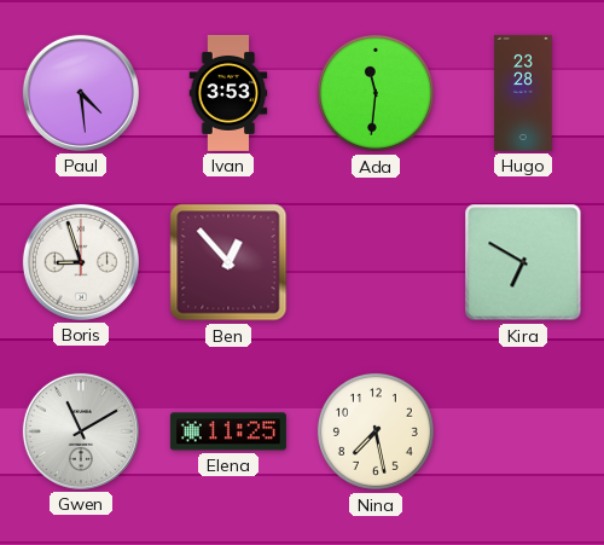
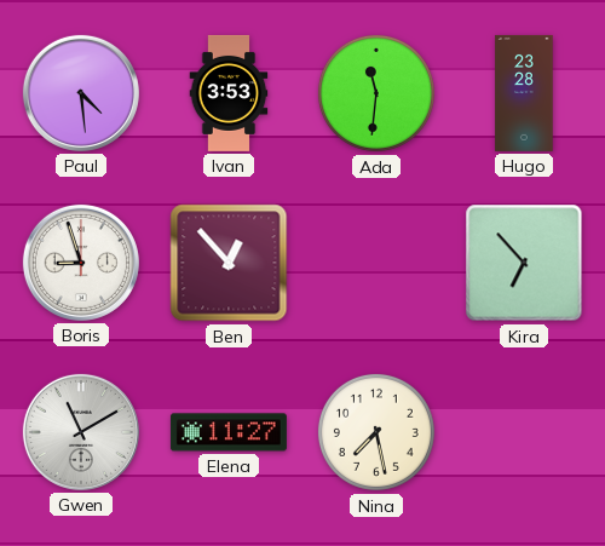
Kira: 6:50 -> 6:53 (524, 263)
Elena: 11:25 -> 11:27 (229, 432)
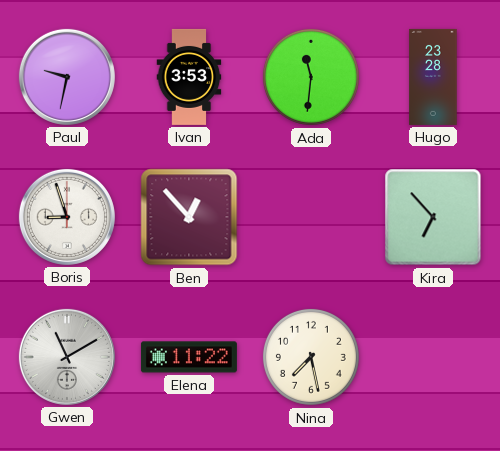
Paul: 4:29 -> 9:32 (67, 77)
Elena: 11:27 -> 11:22 (189, 357)
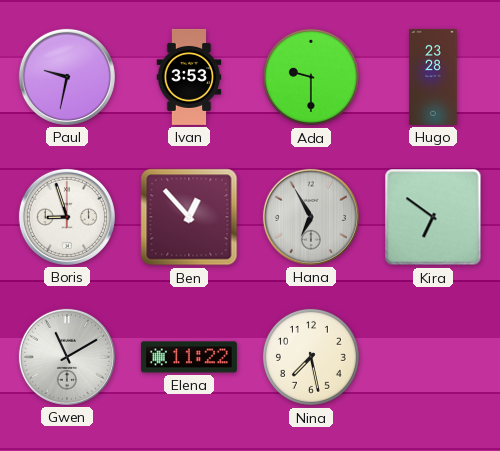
Ada: 11:31 -> 9:30 (311, 77)
Hana: none -> 6:55 (311, 217)
Kira: 6:53 -> 6:51 (433, 217)
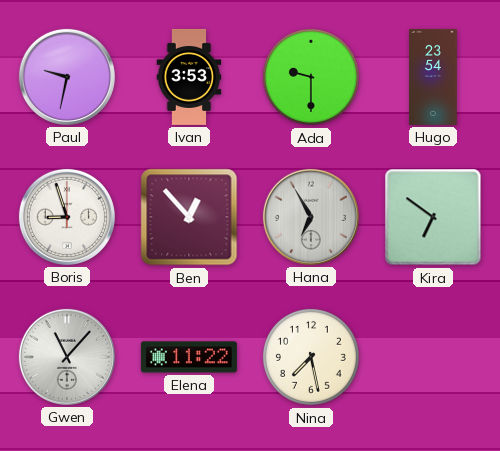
Hugo: 23:28 -> 23:54 (433, 77)
Gwen: 11:10 -> 11:07 (67, 357)
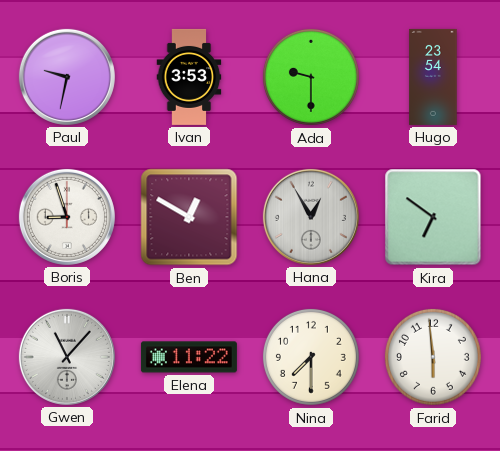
Ben: 12:53 -> 12:50 (189, 217)
Hana: 6:55 -> 12:55 (311, 217)
Nina: 7:28 -> 7:30 (311, 357)
Farid: none -> 5:59 (433, 357)
